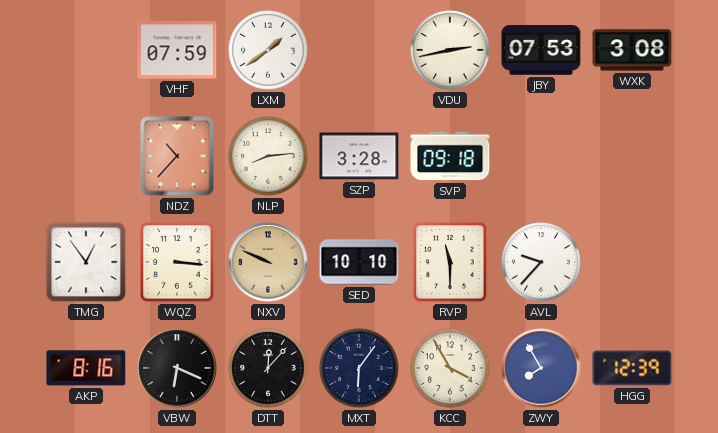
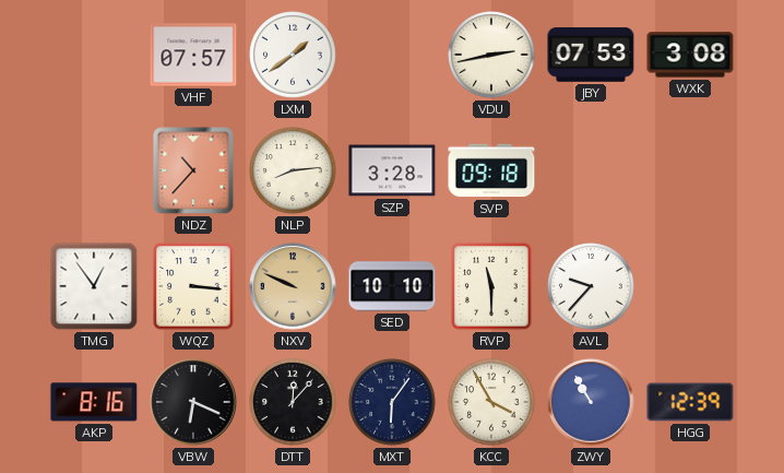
VHF: 07:59 -> 07:57 (193, 55)
ZWY: 7:55 -> 10:55 (591, 402)
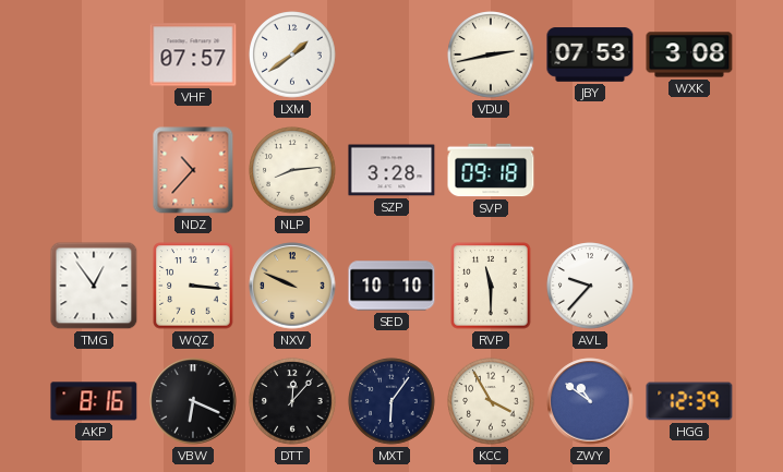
ZWY: 10:55 -> 10:51 (590, 401)
